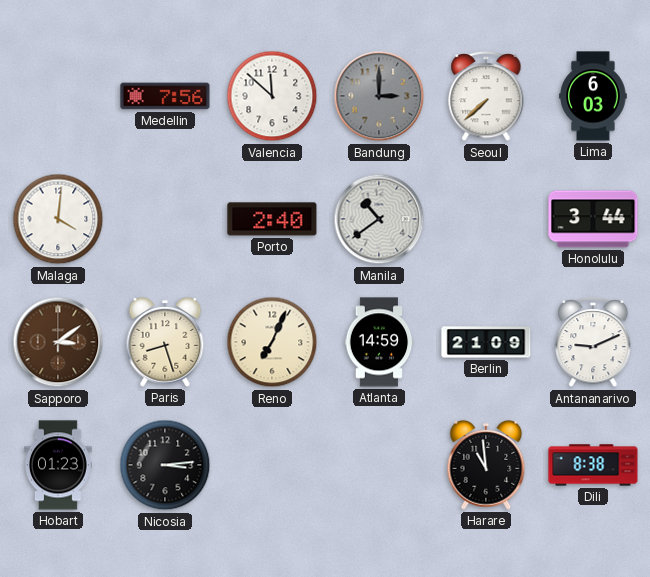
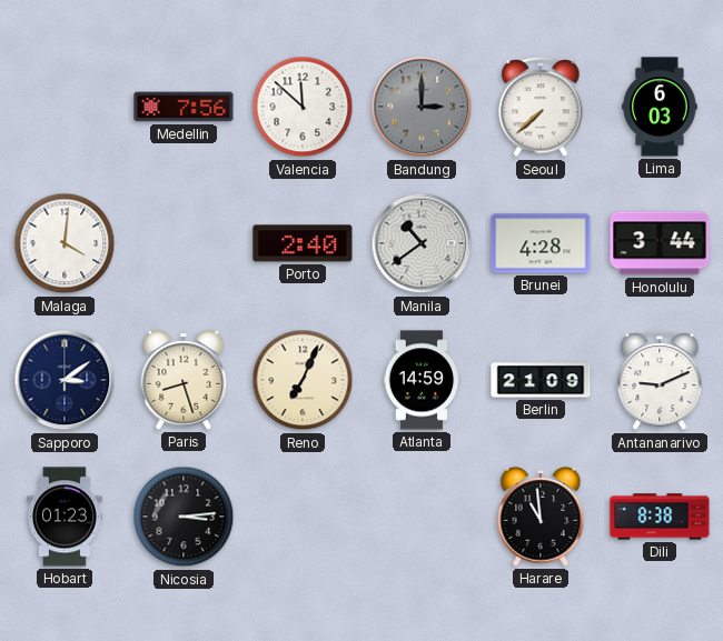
Brunei: none -> 4:28 (541, 243)
Sapporo dial: brown -> navy (65, 380)
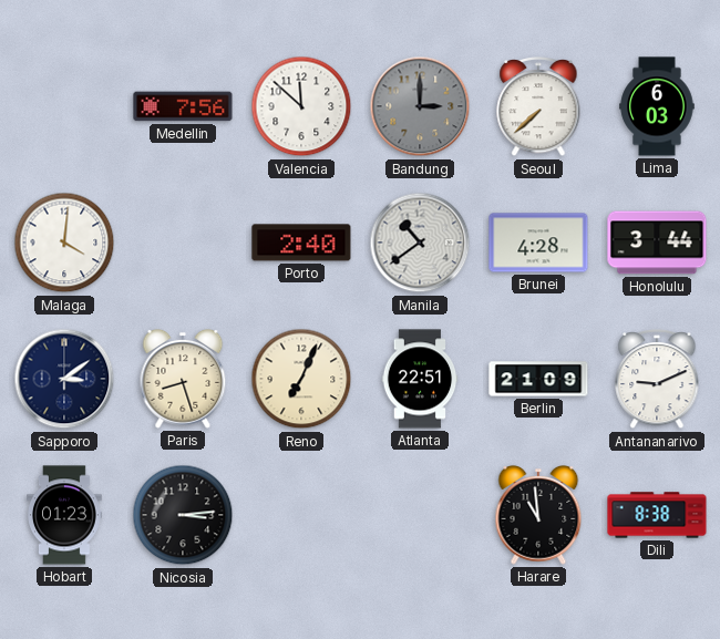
Atlanta: 14:59 -> 22:51 (420, 379)
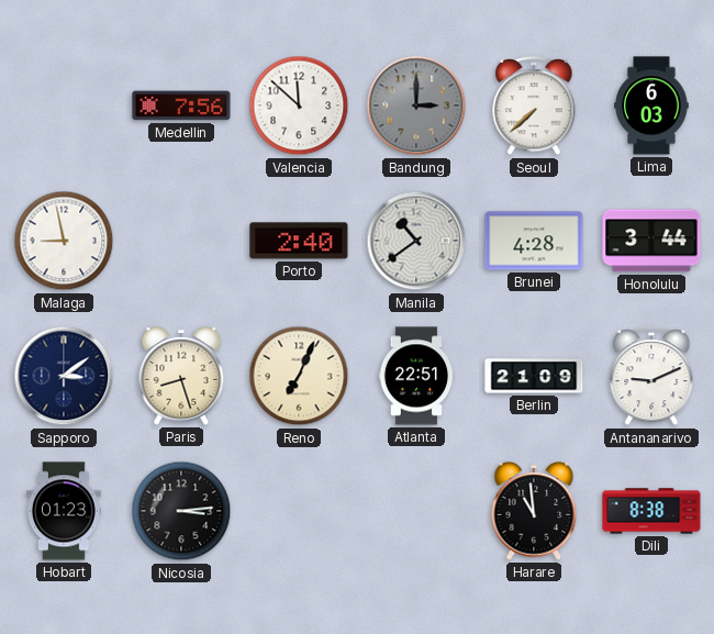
Malaga: 4:01 -> 8:58 (64, 241)
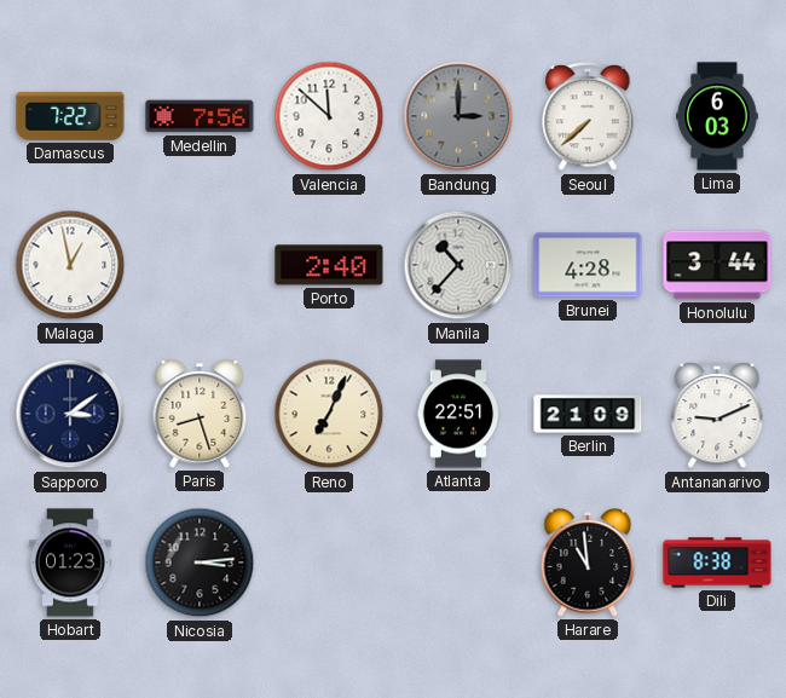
Damascus: none -> 7:22 (70, 116)
Malaga: 8:58 -> 12:58 (70, 265)
Manila: 10:39 -> 10:37 (458, 265)
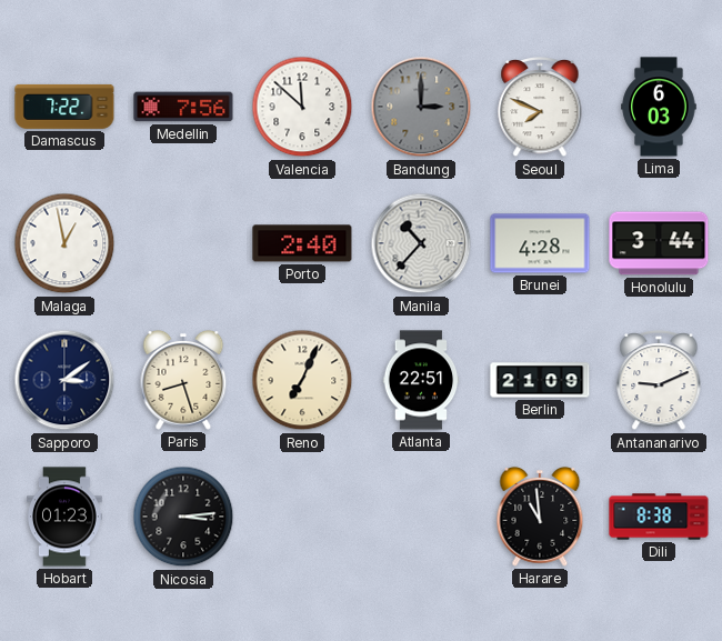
Seoul: 7:38 -> 7:49 (540, 108)
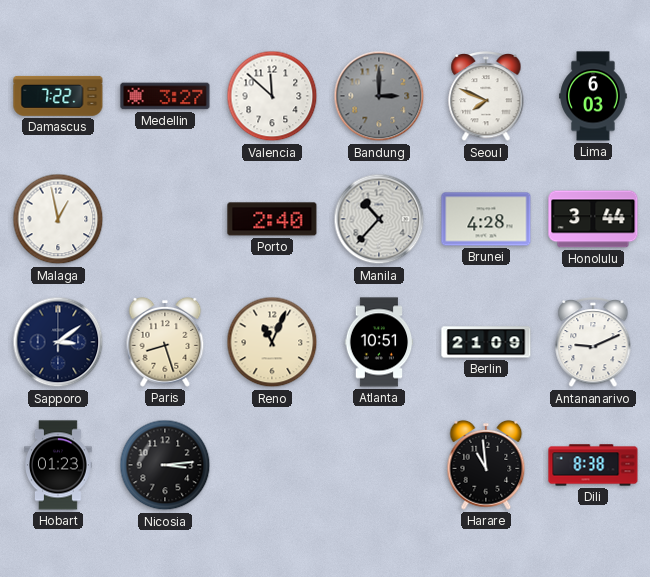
Medellin: 7:56 -> 3:27 (165, 96)
Reno: 7:04 -> 11:04 (272, 342)
Atlanta: 22:51 -> 10:51 (379, 342)
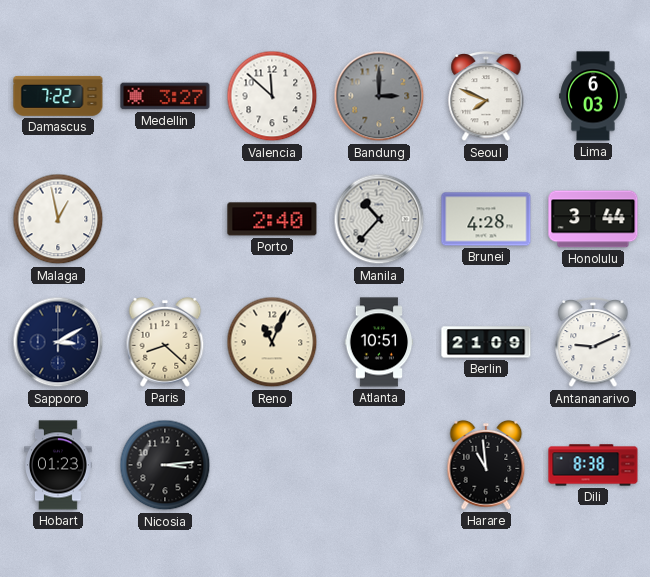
Sapporo: 3:09 -> 3:10 (58, 342)
Paris: 8:27 -> 8:22 (165, 342)
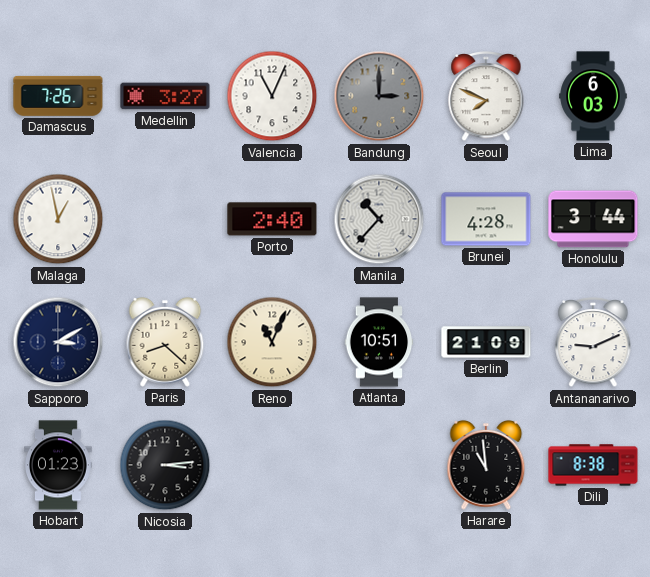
Damascus: 7:22 -> 7:26 (58, 96)
Valencia: 11:52 -> 11:04 (272, 96)
